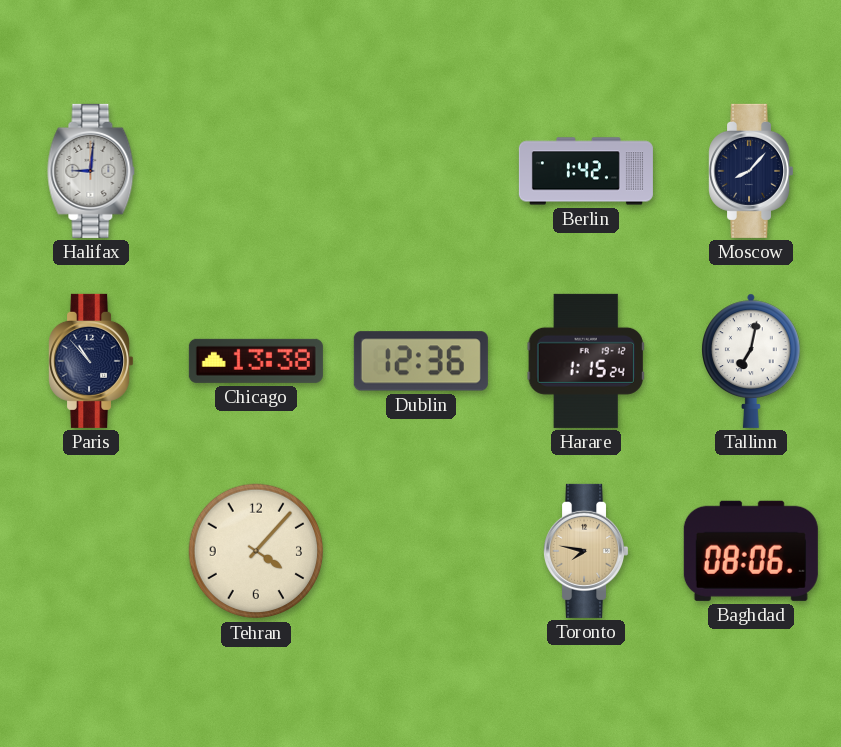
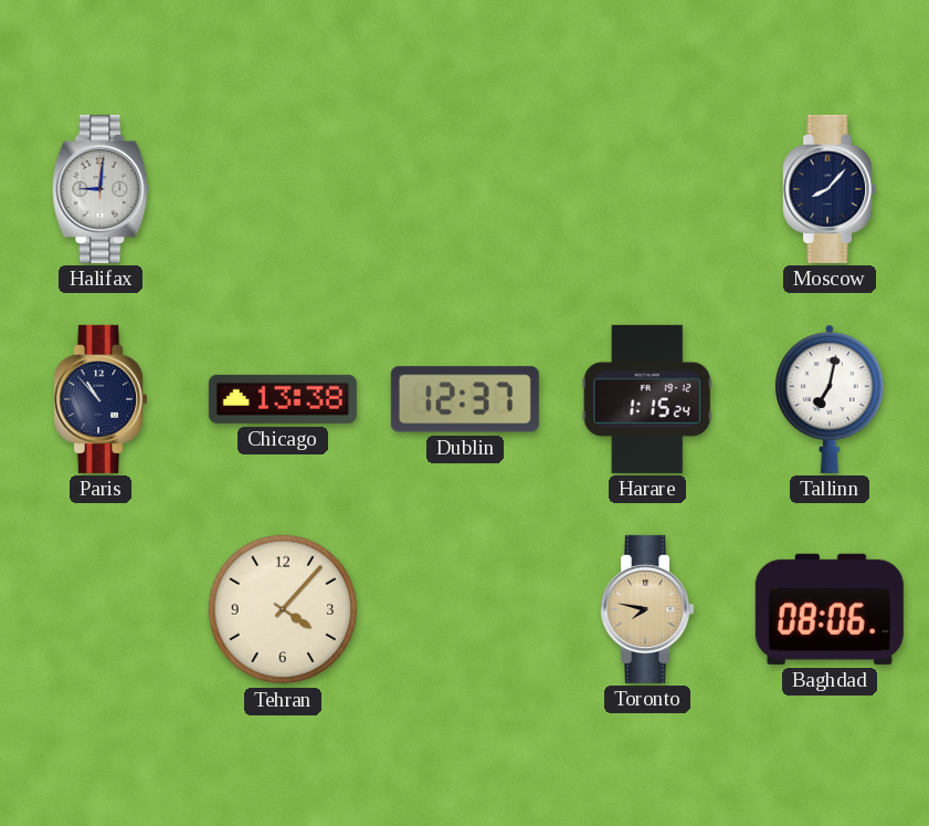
Berlin: 1:42 -> none (586, 171)
Dublin: 12:36 -> 12:37 (465, 399)
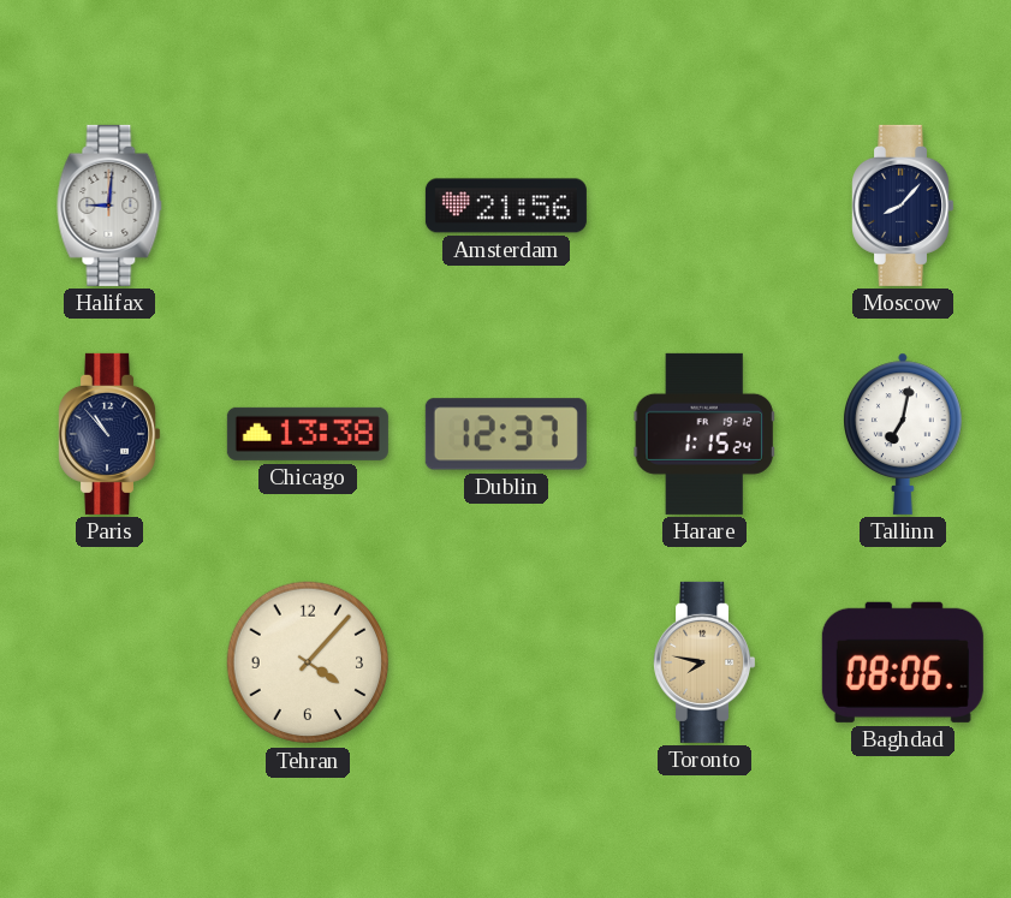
Amsterdam: none -> 21:56 (506, 206)
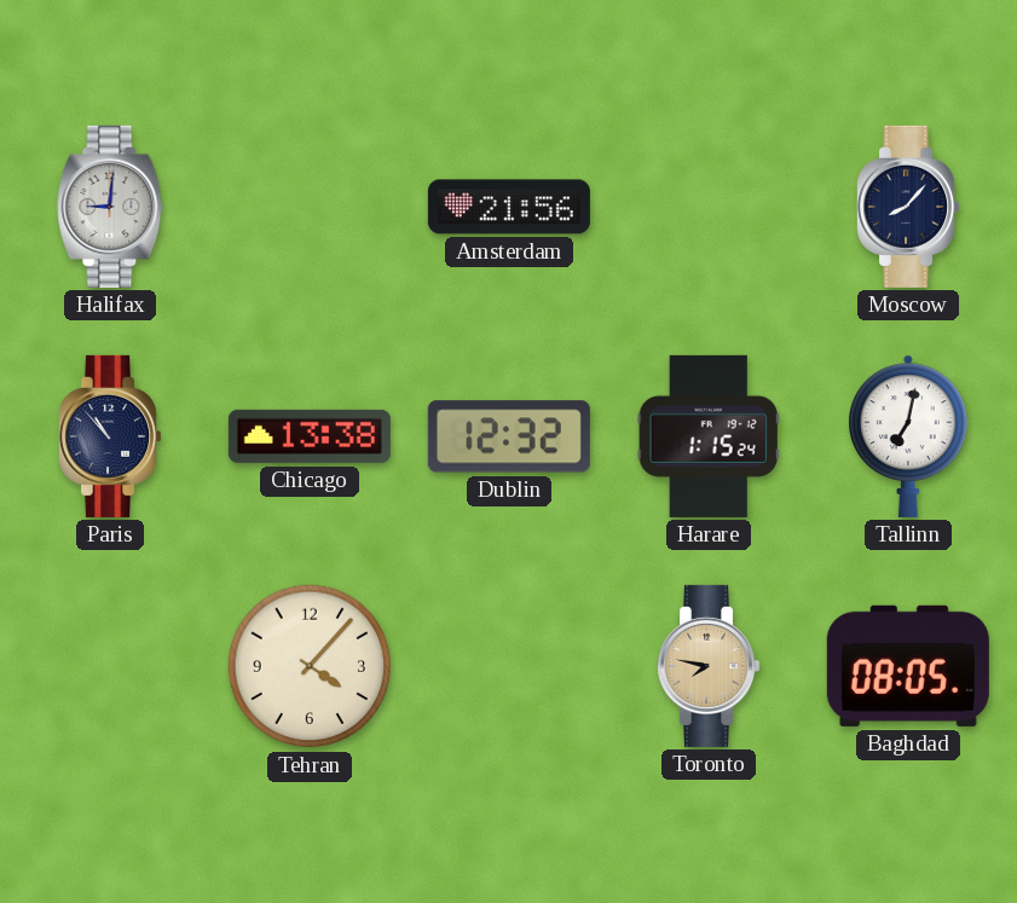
Dublin: 12:37 -> 12:32 (509, 436)
Baghdad: 08:06 -> 08:05 (908, 666)
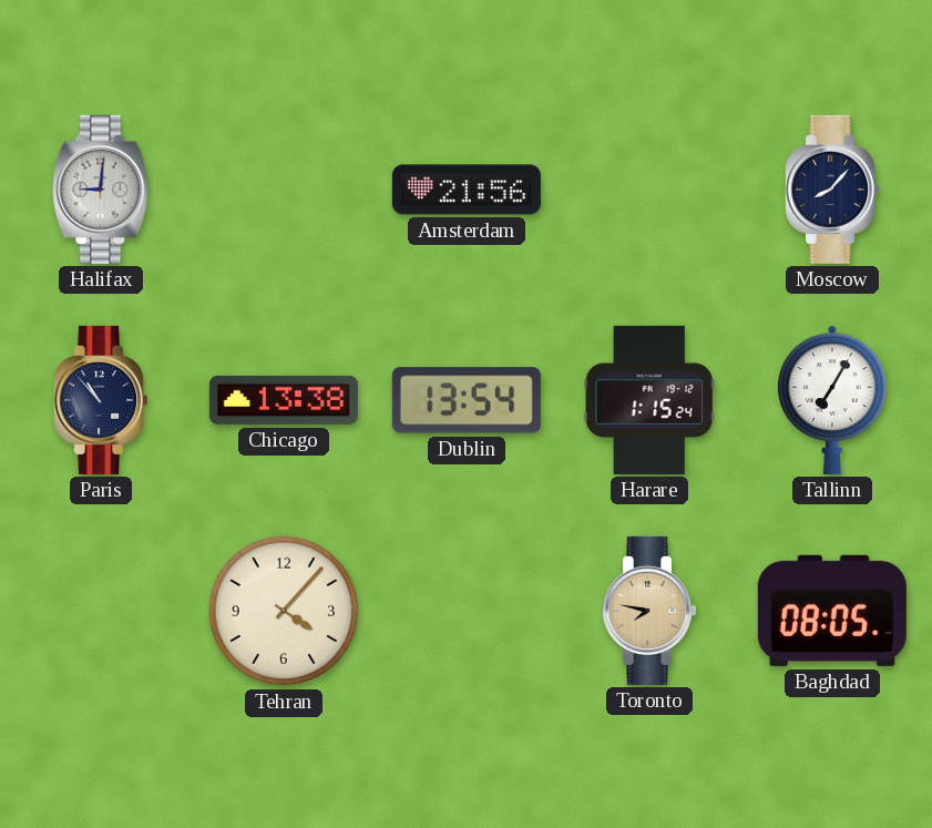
Dublin: 12:32 -> 13:54 (467, 400)
Tallinn: 7:02 -> 7:05 (833, 400)
